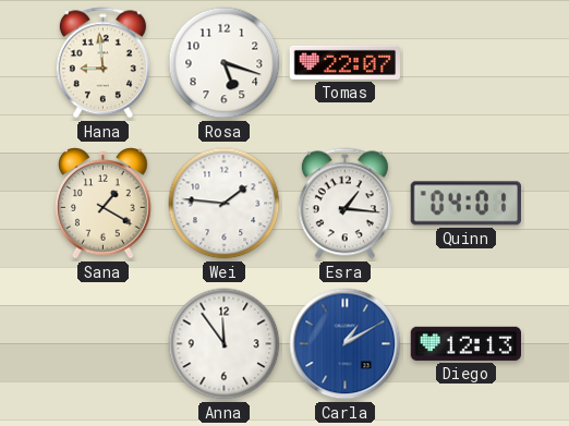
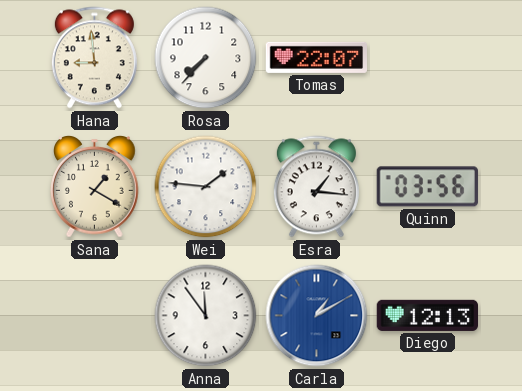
Rosa: 5:18 -> 7:37 (206, 58)
Quinn: 04:01 -> 03:56 (427, 187)
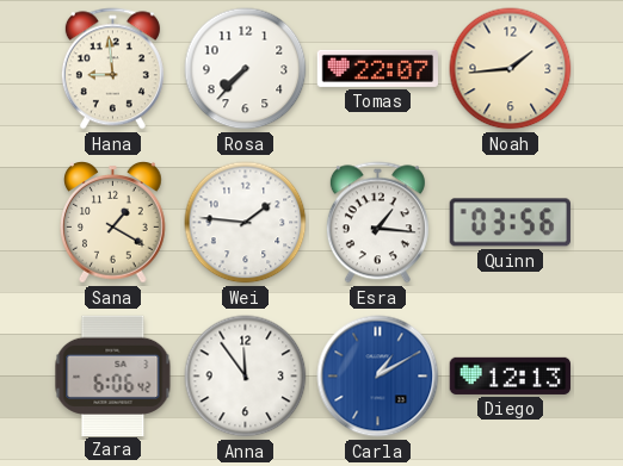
Noah: none -> 1:44 (511, 69)
Zara: none -> 6:06 (113, 375)
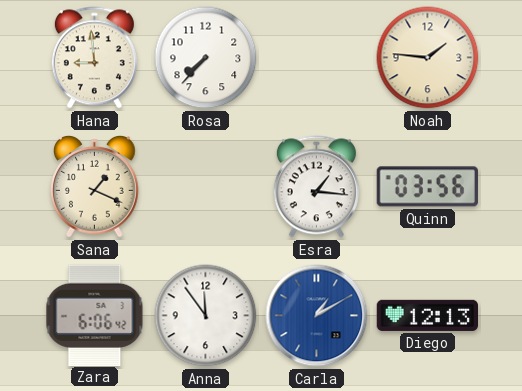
Tomas: 22:07 -> none (377, 68)
Noah: 1:44 -> 1:46 (428, 58)
Sana: 1:20 -> 1:19 (95, 187)
Wei: 1:46 -> none (246, 223)
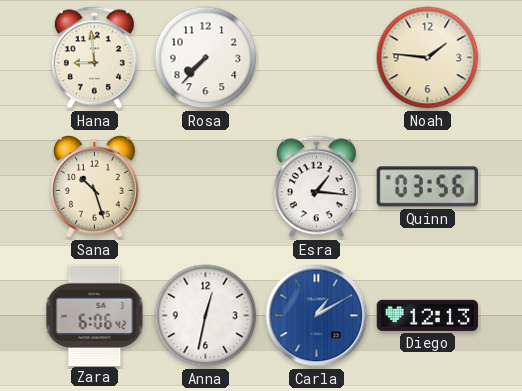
Sana: 1:19 -> 10:27 (95, 187)
Anna: 11:54 -> 12:32 (206, 316)
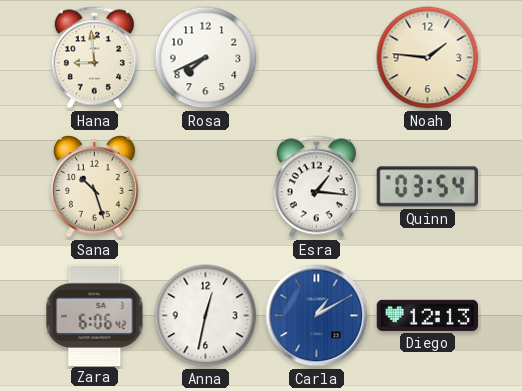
Rosa: 7:37 -> 7:41 (206, 58)
Quinn: 03:56 -> 03:54 (427, 187)
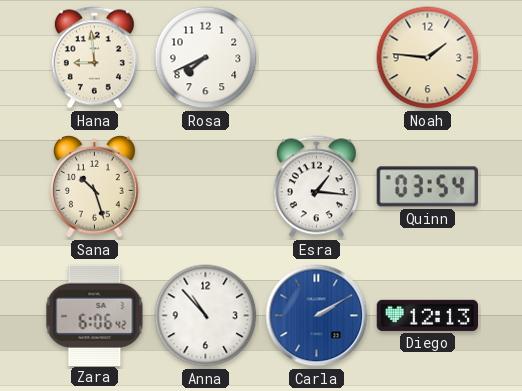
Anna: 12:32 -> 10:53 (206, 316)
Carla: 1:10 -> 2:10 (317, 316)
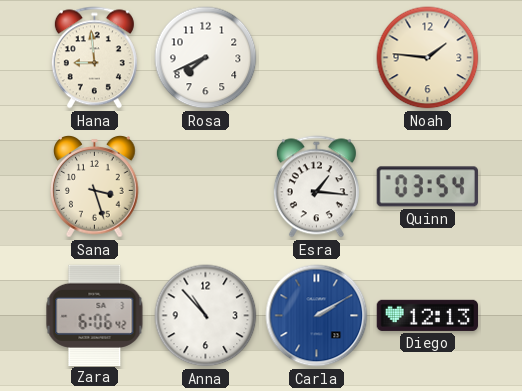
Sana: 10:27 -> 3:27 (95, 187)
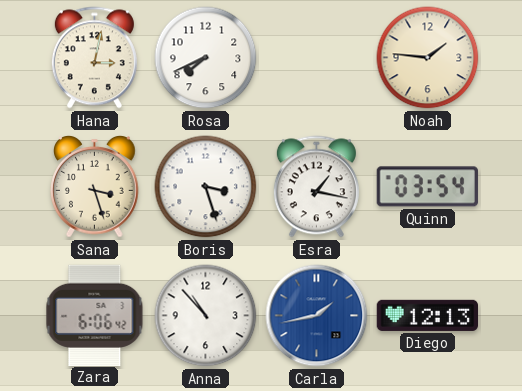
Hana: 8:59 -> 3:02 (94, 58)
Boris: none -> 3:27 (206, 187)
Esra: 1:16 -> 1:17 (316, 187)
Carla: 2:10 -> 1:43 (317, 316)
